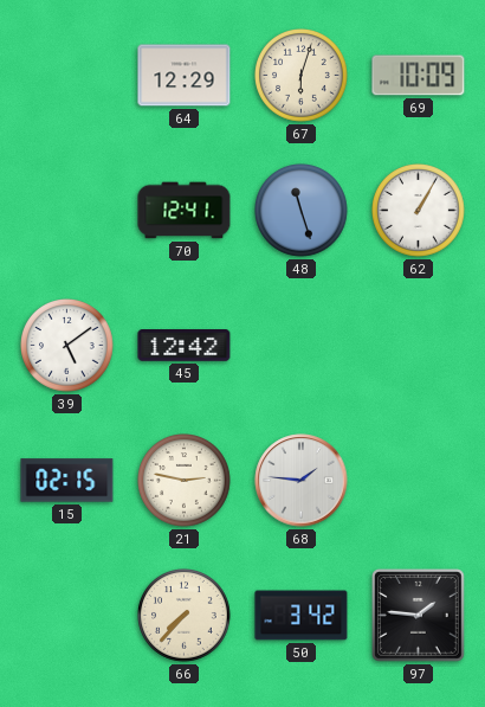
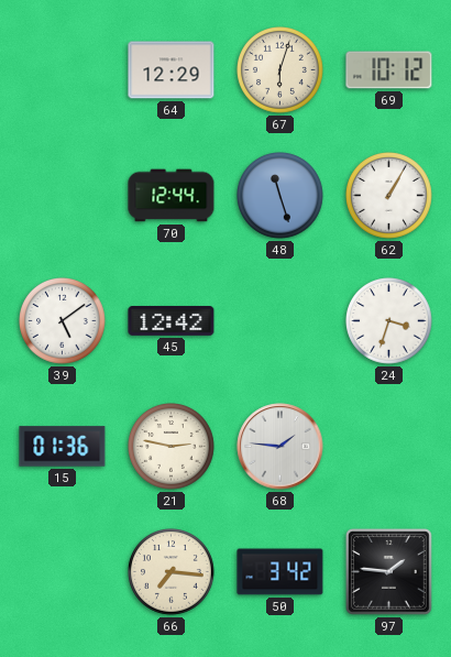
69: 10:09 -> 10:12 (389, 70)
70: 12:41 -> 12:44 (172, 196)
24: none -> 3:33 (389, 321)
15: 02:15 -> 01:36 (63, 447)
66: 7:37 -> 7:16 (172, 572)
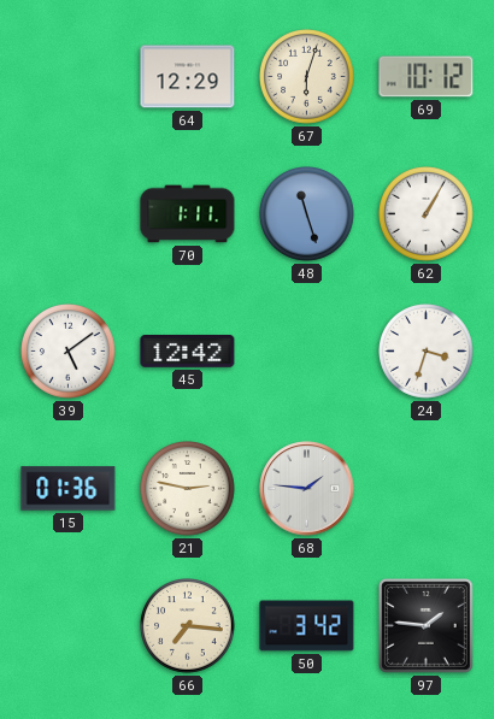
70: 12:44 -> 1:11 (188, 214)
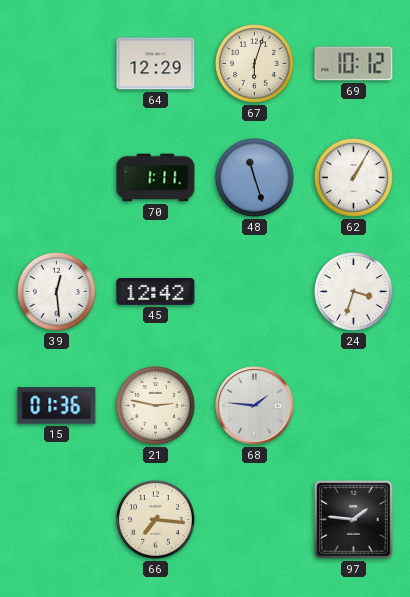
39: 5:09 -> 12:29 (57, 292)
50: 3:42 -> none (307, 626)
